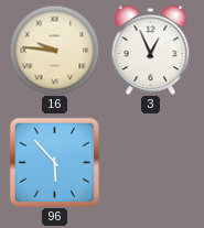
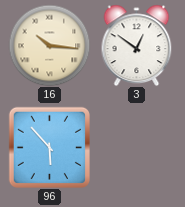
16: 9:46 -> 10:16 (49, 45)
3: 12:56 -> 12:51 (137, 45)
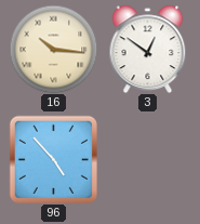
96: 5:53 -> 4:53 (53, 159)
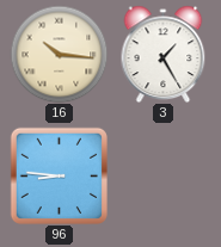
3: 12:51 -> 1:25 (164, 54)
96: 4:53 -> 8:46 (59, 175)
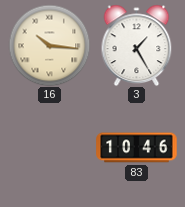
96: 8:46 -> none (59, 175)
83: none -> 10:46 (137, 148)
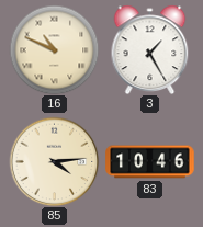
16: 10:16 -> 10:49 (54, 49)
85: none -> 4:14 (54, 161)
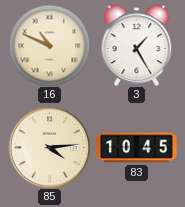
83: 10:46 -> 10:45 (137, 148)
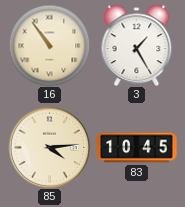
16: 10:49 -> 10:54 (49, 45)
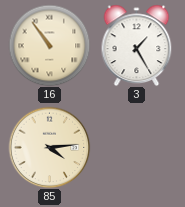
83: 10:45 -> none (137, 148)
